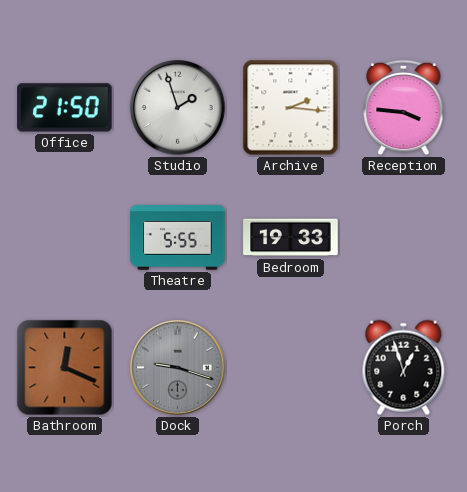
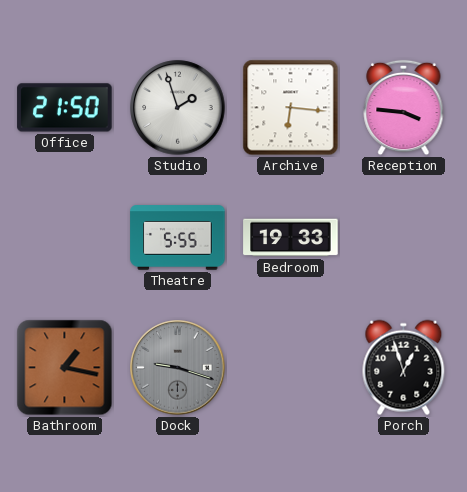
Archive: 2:16 -> 6:16 (291, 108)
Bathroom: 12:19 -> 1:17 (65, 368)
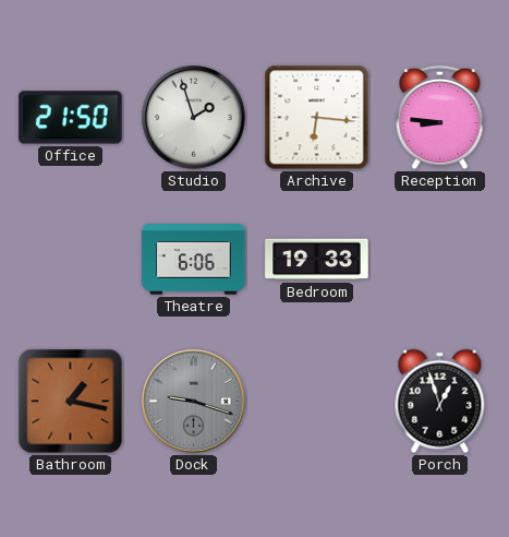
Reception: 3:46 -> 8:46 (440, 118)
Theatre: 5:55 -> 6:06 (194, 260)
